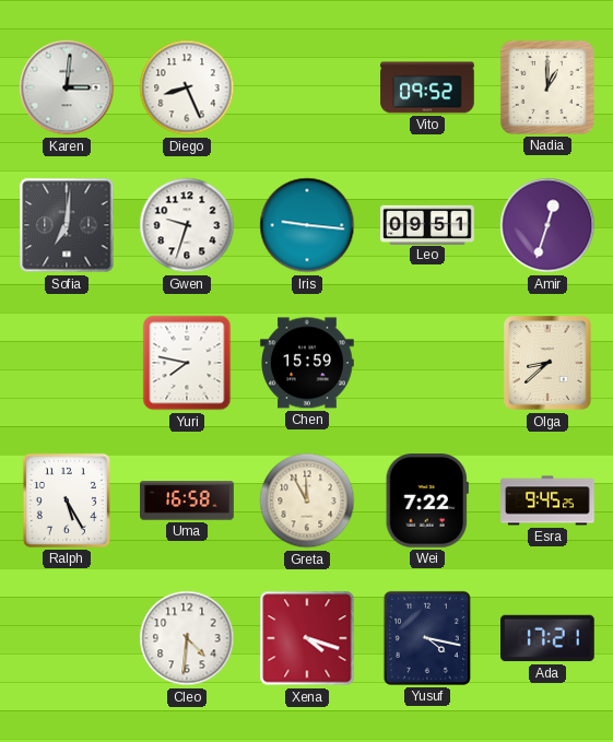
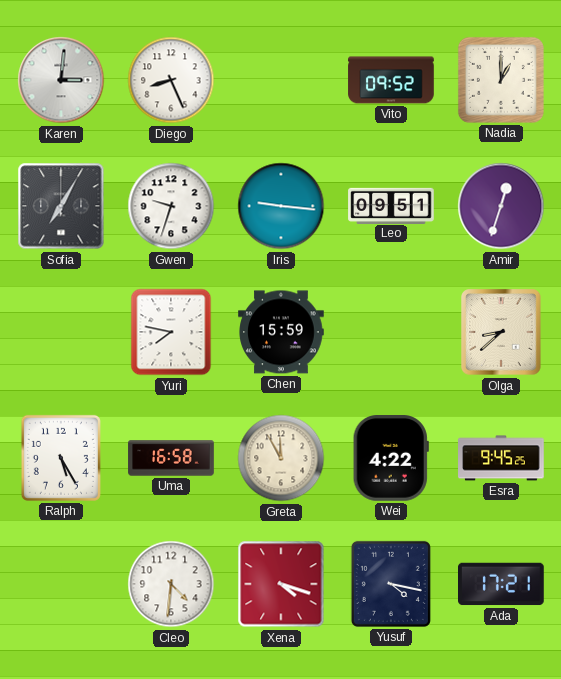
Sofia: 7:01 -> 7:05 (61, 206)
Wei: 7:22 -> 4:22 (391, 459)
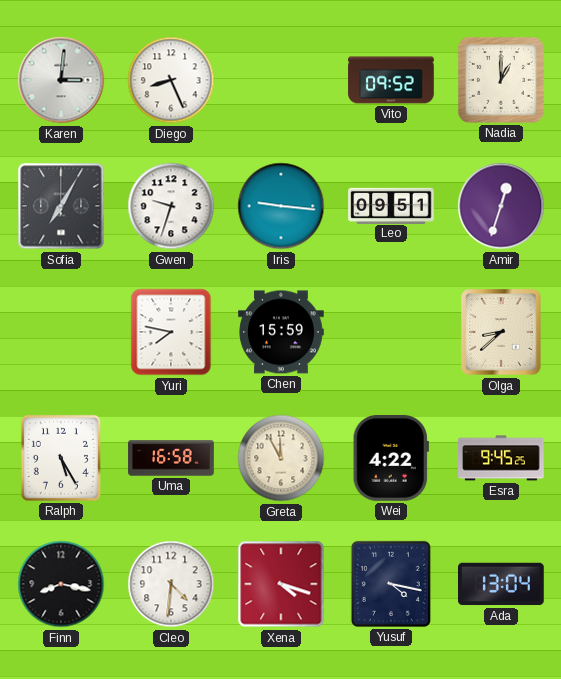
Finn: none -> 8:17 (61, 584)
Ada: 17:21 -> 13:04 (501, 584)
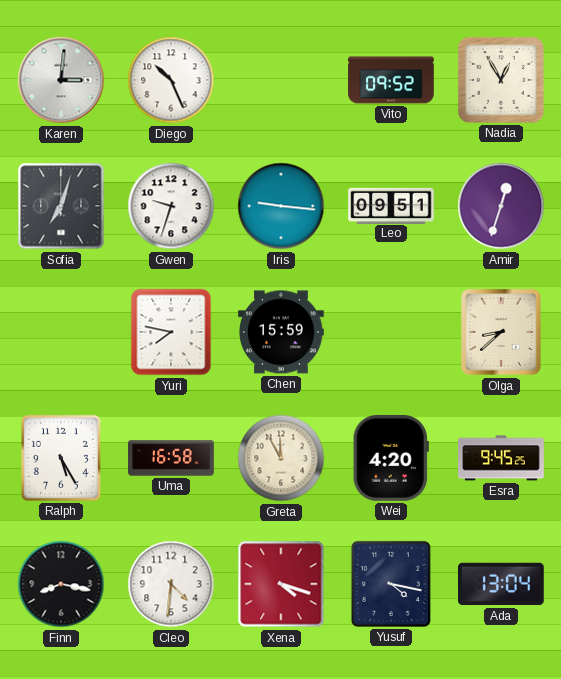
Diego: 8:26 -> 10:26 (171, 80)
Nadia: 1:00 -> 12:55 (501, 80)
Sofia: 7:05 -> 7:03 (61, 206)
Wei: 4:22 -> 4:20 (391, 459)
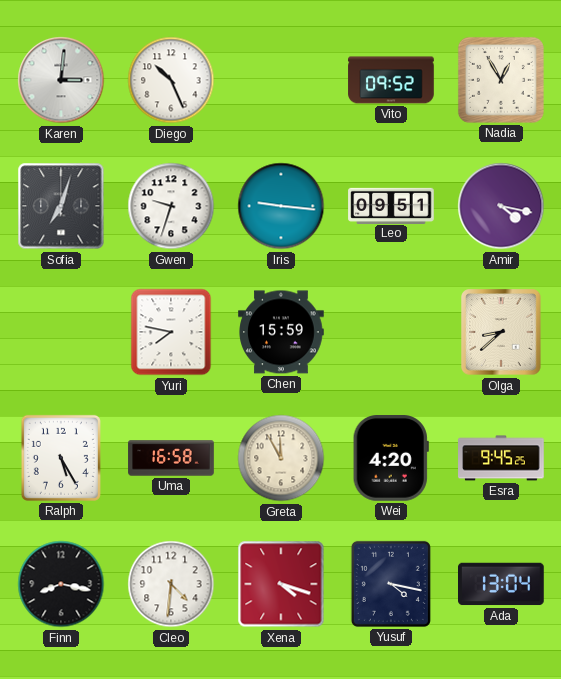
Amir: 12:33 -> 4:17 (501, 206)
